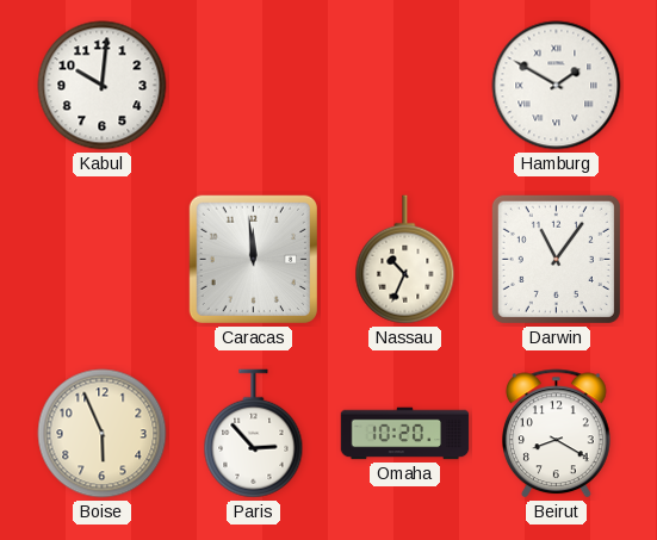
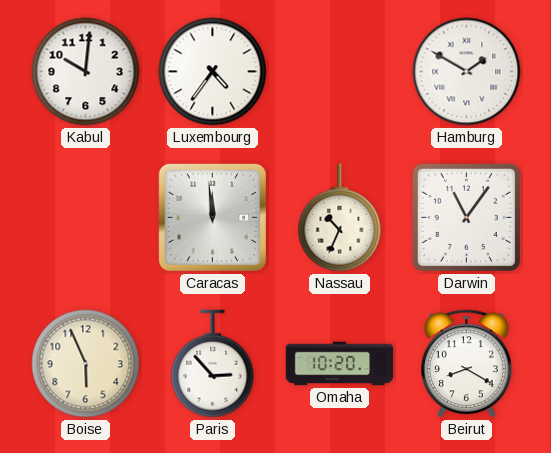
Luxembourg: none -> 4:36 (213, 72)
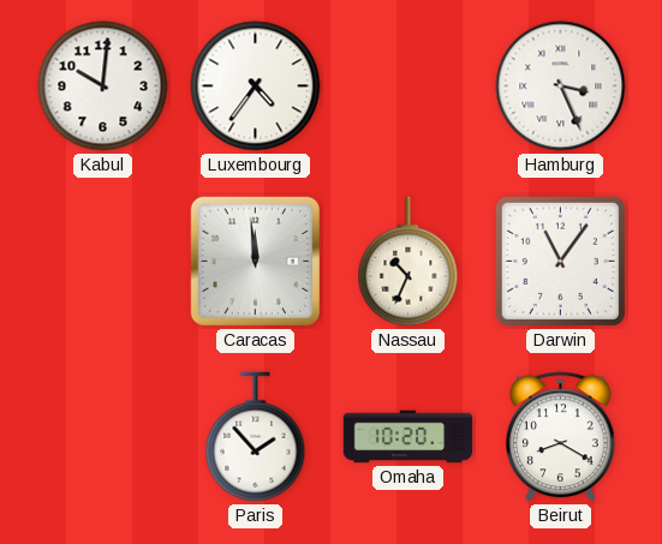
Hamburg: 1:50 -> 3:26 (561, 86)
Boise: 5:56 -> none (86, 364)
Paris: 2:53 -> 1:53 (256, 437)
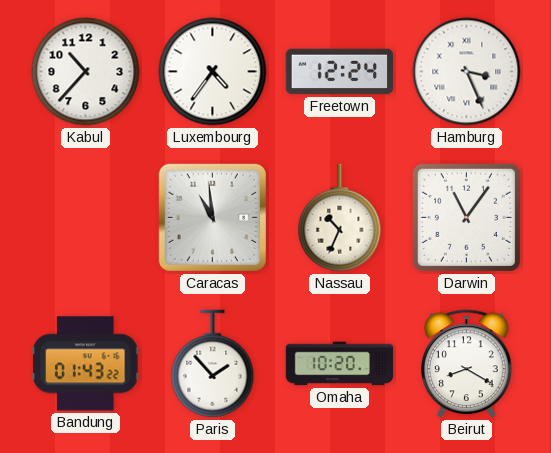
Kabul: 10:01 -> 10:37 (86, 72)
Freetown: none -> 12:24 (340, 72)
Caracas: 11:59 -> 10:59 (212, 217)
Bandung: none -> 01:43 (86, 364)
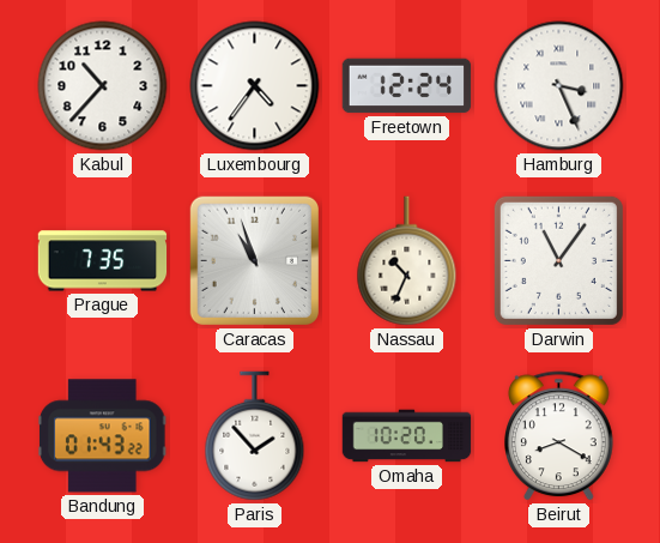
Prague: none -> 7:35 (103, 261)
Caracas: 10:59 -> 10:57 (254, 260)
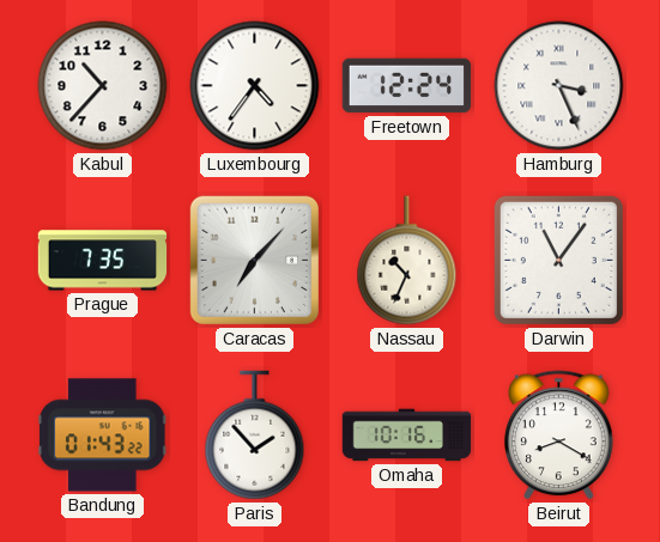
Caracas: 10:57 -> 7:07 (254, 260)
Omaha: 10:20 -> 10:16 (407, 436)
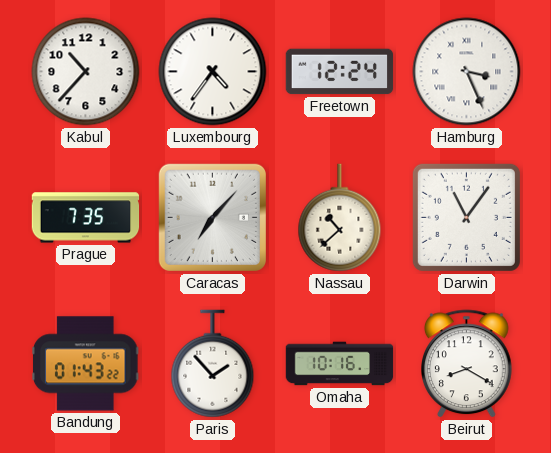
Nassau: 10:34 -> 10:38 (340, 218)
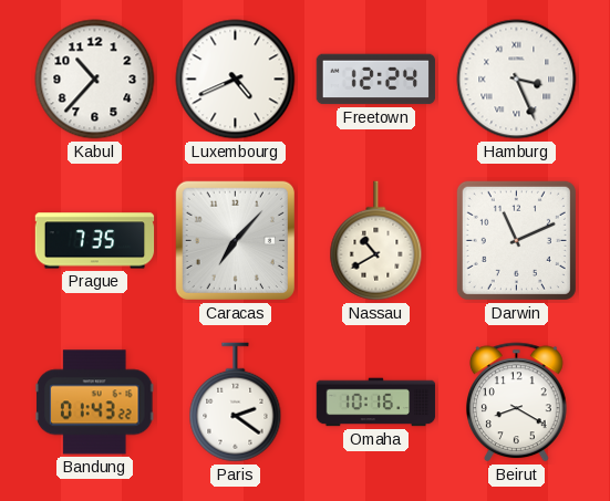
Luxembourg: 4:36 -> 4:41 (236, 80)
Nassau: 10:38 -> 10:40 (376, 241)
Darwin: 11:06 -> 11:11 (516, 240)
Paris: 1:53 -> 2:21 (236, 403)
